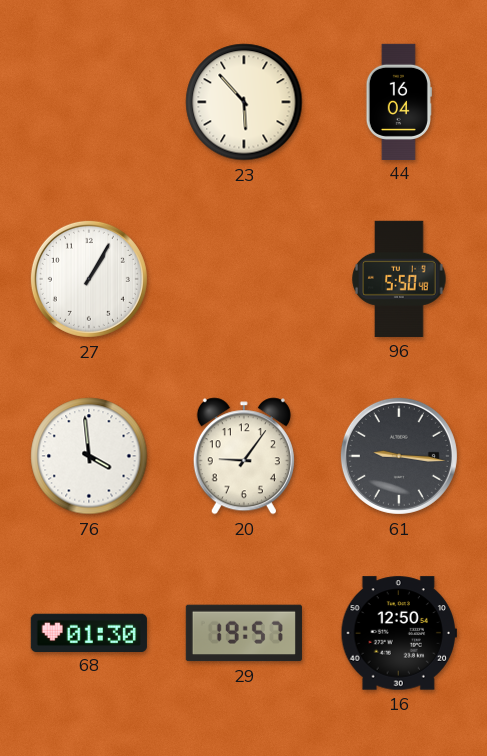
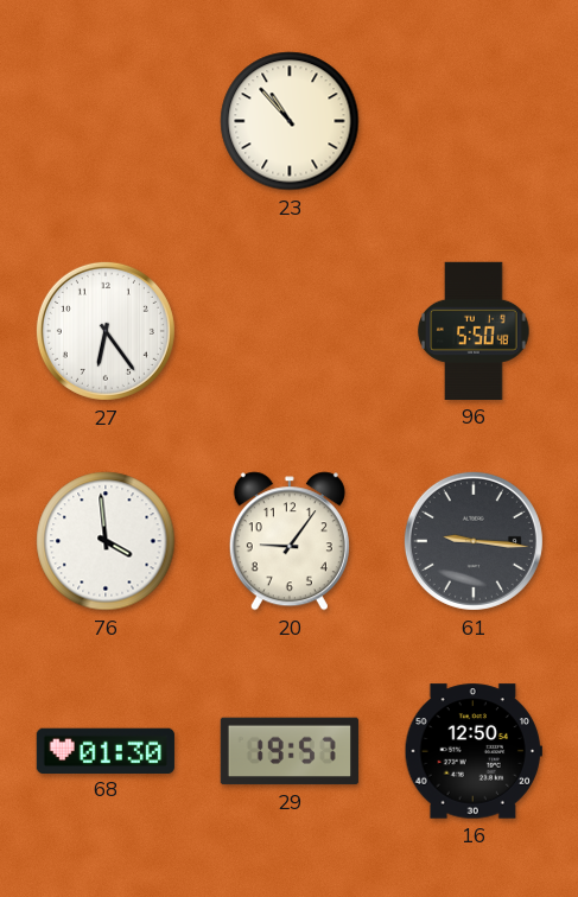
23: 5:53 -> 10:53 (290, 121)
44: 16:04 -> none (399, 101)
27: 1:05 -> 6:24 (106, 331)
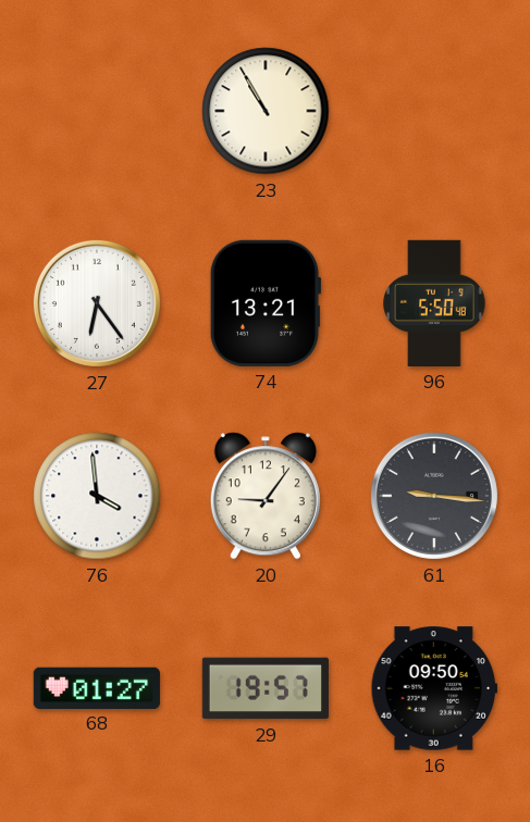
23: 10:53 -> 10:55 (266, 111)
74: none -> 13:21 (266, 303)
68: 01:30 -> 01:27 (97, 687)
16: 12:50 -> 09:50 (434, 688)
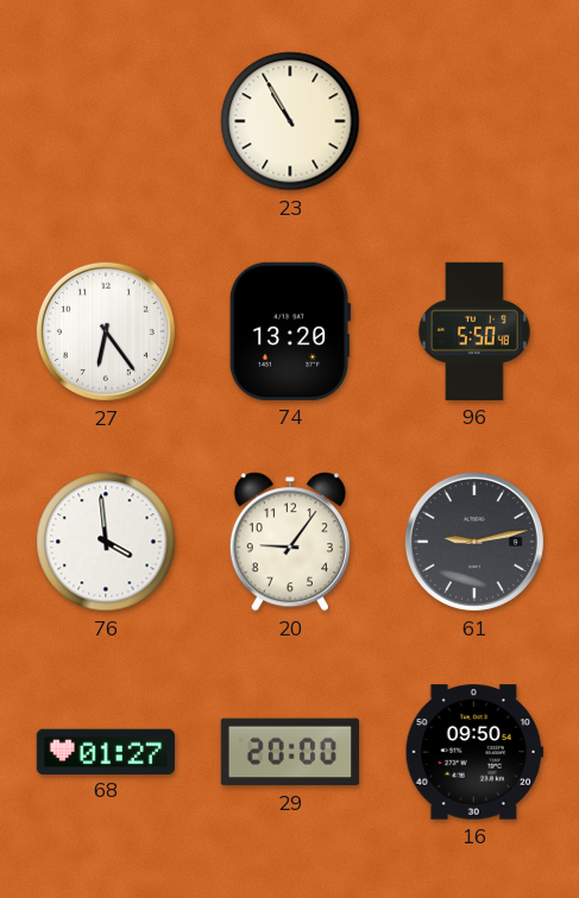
74: 13:21 -> 13:20 (290, 331)
61: 9:16 -> 9:13 (474, 542)
29: 19:57 -> 20:00 (290, 752)
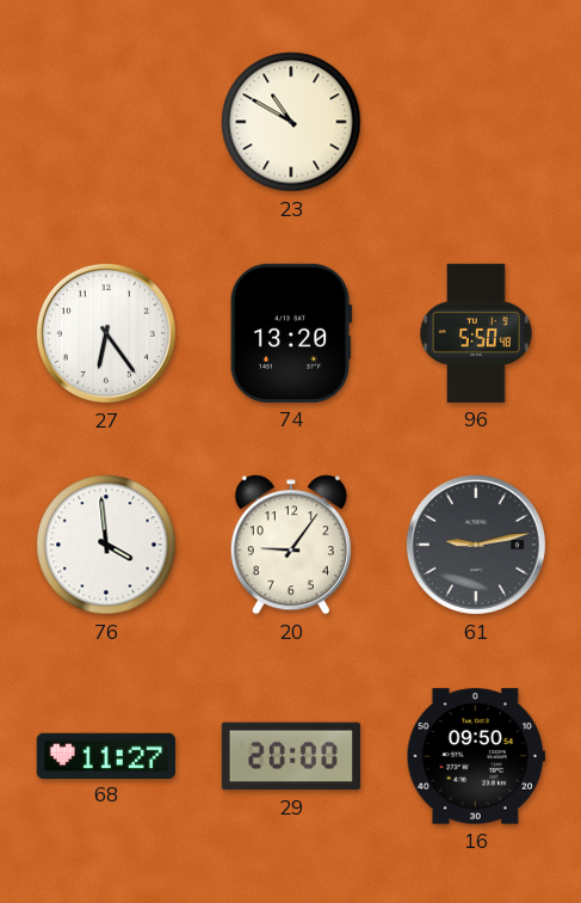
23: 10:55 -> 10:50 (291, 122)
68: 01:27 -> 11:27 (106, 755)
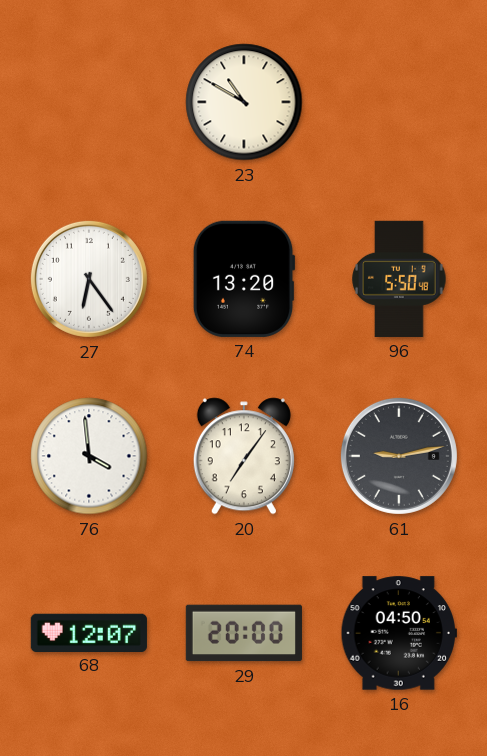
20: 9:06 -> 7:06 (244, 456)
68: 11:27 -> 12:07 (89, 632)
16: 09:50 -> 04:50 (399, 633)
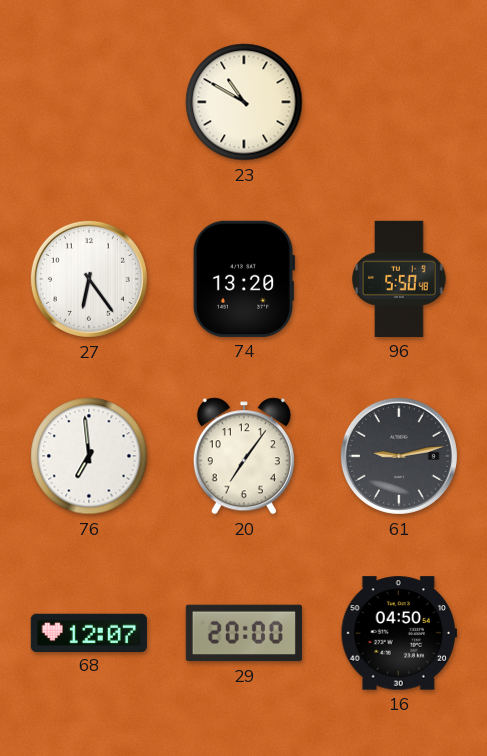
76: 3:59 -> 6:59 (89, 456)
